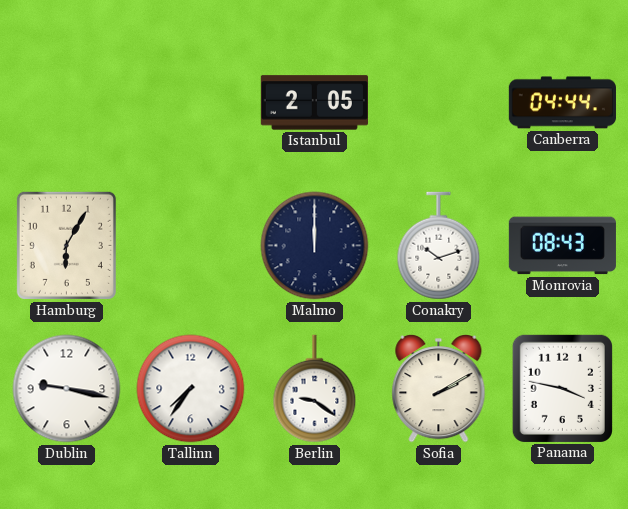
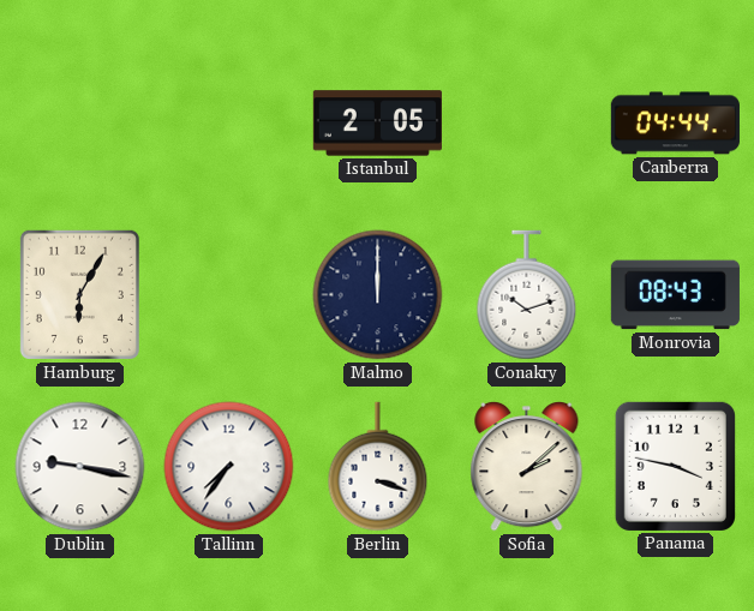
Berlin: 9:21 -> 3:18 (378, 467)
Sofia: 2:10 -> 2:08 (527, 467)
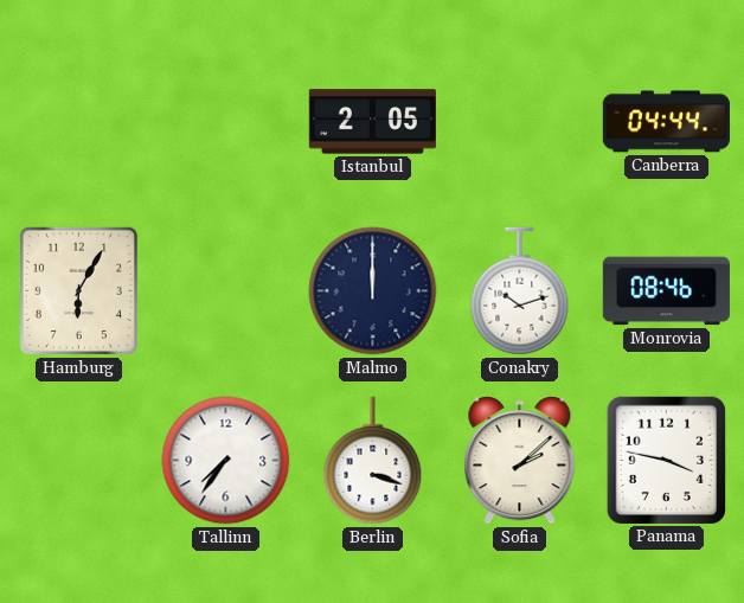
Monrovia: 08:43 -> 08:46 (666, 291)
Dublin: 9:17 -> none (80, 467)
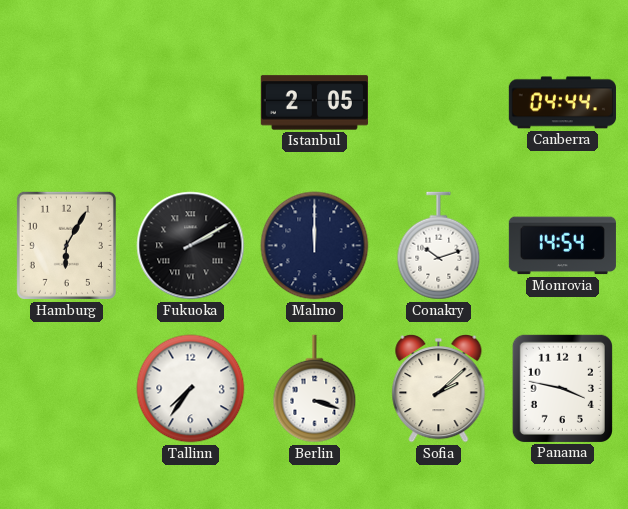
Fukuoka: none -> 2:10 (191, 246)
Monrovia: 08:46 -> 14:54 (562, 246)
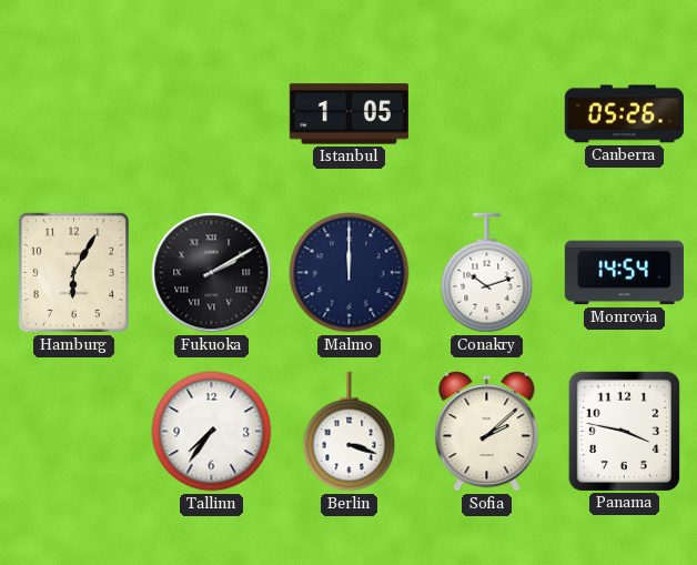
Istanbul: 2:05 -> 1:05 (348, 114)
Canberra: 04:44 -> 05:26 (624, 114)
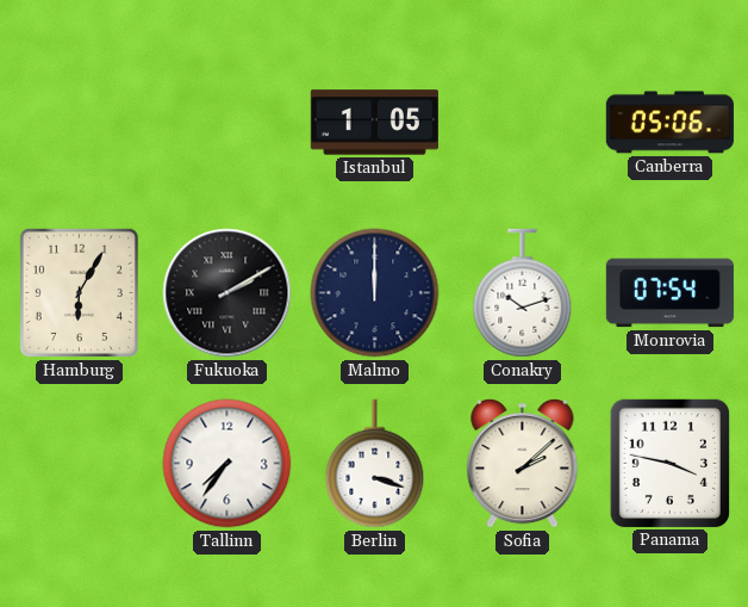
Canberra: 05:26 -> 05:06 (669, 123)
Monrovia: 14:54 -> 07:54 (669, 293)
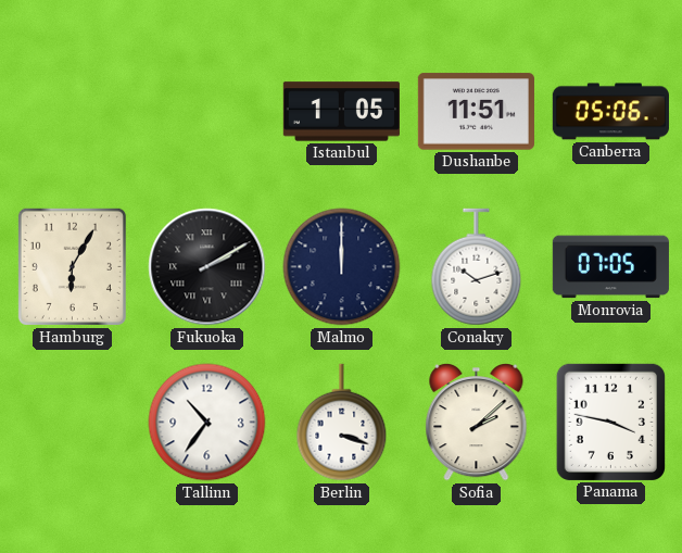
Dushanbe: none -> 11:51 (476, 112)
Monrovia: 07:54 -> 07:05 (610, 267)
Tallinn: 7:36 -> 10:36 (207, 423)
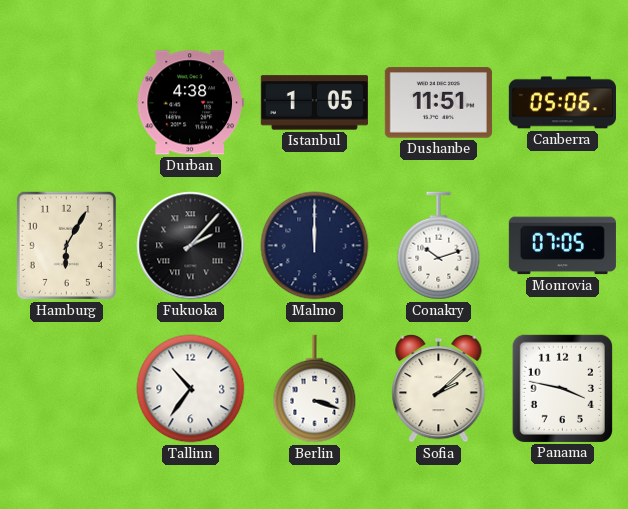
Durban: none -> 4:38 (190, 103)
Fukuoka: 2:10 -> 2:07 (191, 246)
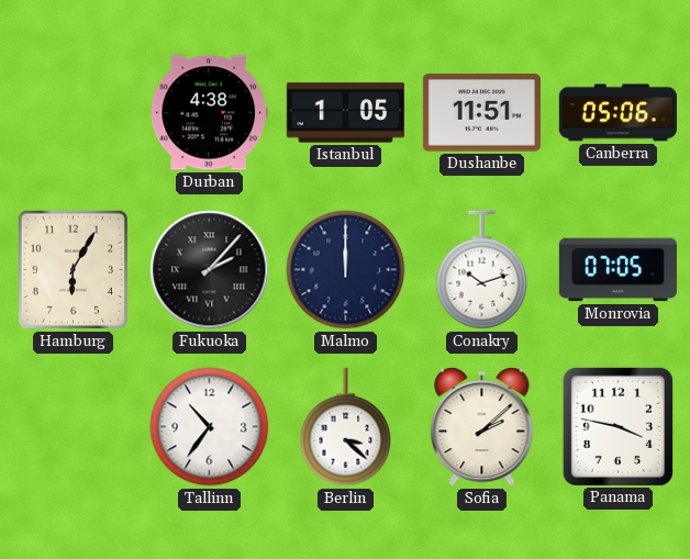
Berlin: 3:18 -> 3:22 (346, 427)
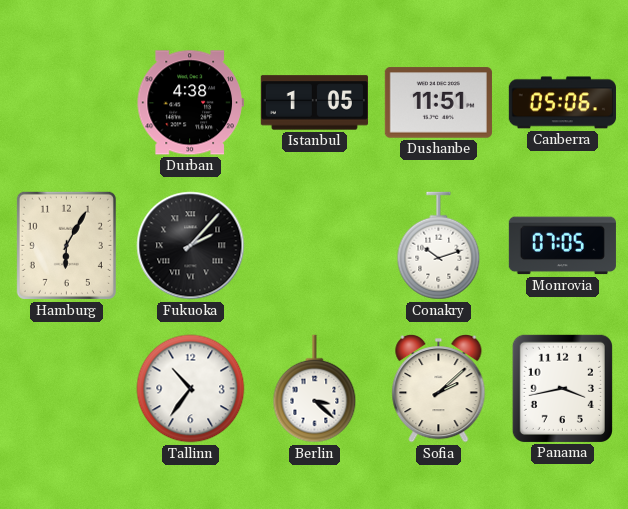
Malmo: 12:00 -> none (346, 270)
Panama: 3:47 -> 3:43 (562, 388)
